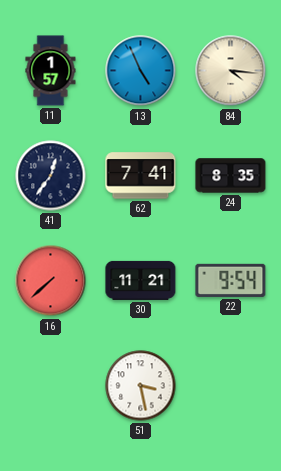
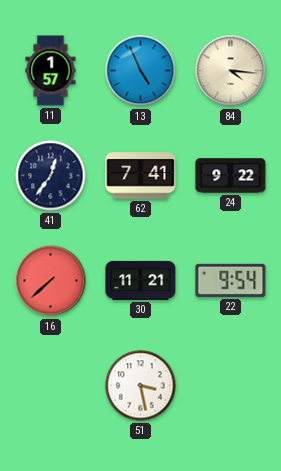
24: 8:35 -> 9:22 (231, 176)
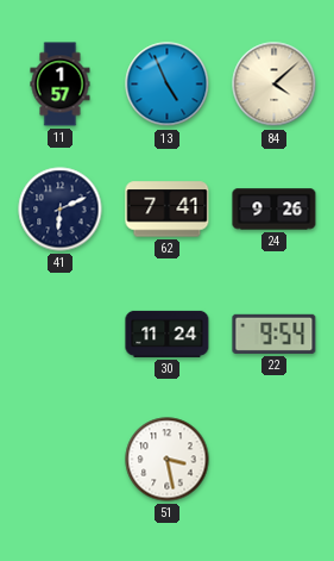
84: 4:16 -> 4:08 (275, 85)
41: 12:36 -> 6:11 (61, 210)
24: 9:22 -> 9:26 (275, 210)
16: 7:38 -> none (51, 281)
30: 11:21 -> 11:24 (168, 334)
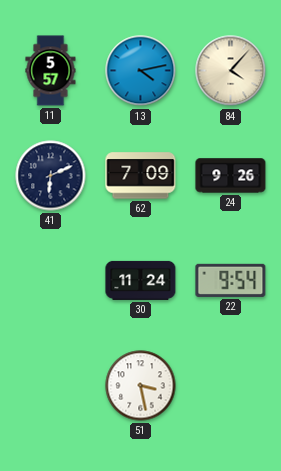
11: 1:57 -> 5:57 (51, 71)
13: 4:56 -> 4:13 (141, 71)
84: 4:08 -> 4:07 (231, 71)
62: 7:41 -> 7:09 (141, 176)
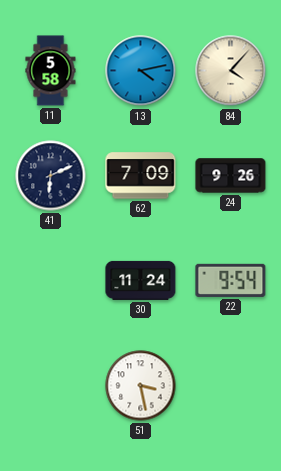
11: 5:57 -> 5:58 (51, 71)
